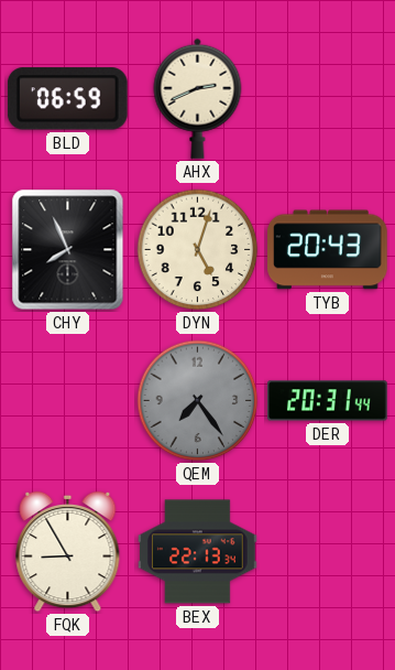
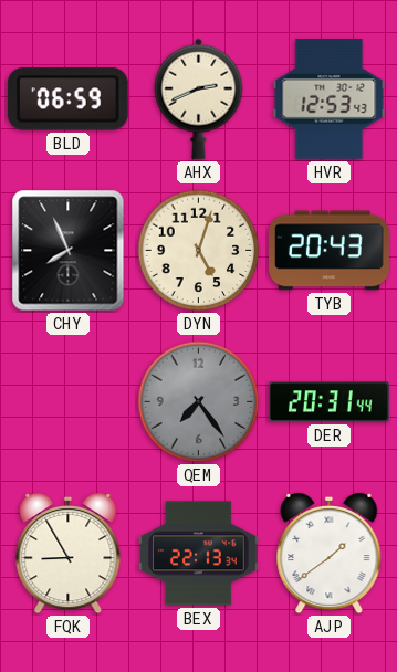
HVR: none -> 12:53 (330, 99)
AJP: none -> 1:39 (330, 554)
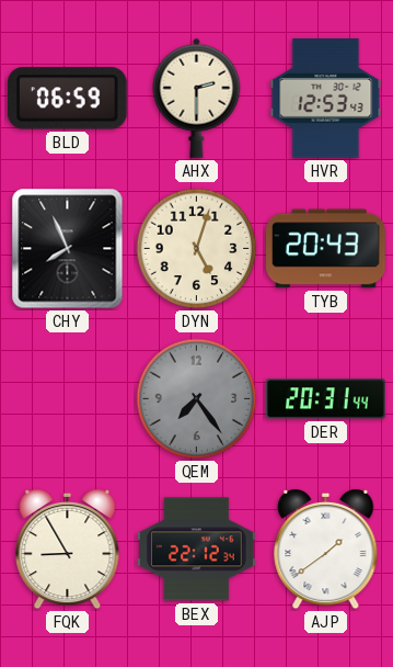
AHX: 2:41 -> 2:30 (197, 98)
BEX: 22:13 -> 22:12 (197, 550)
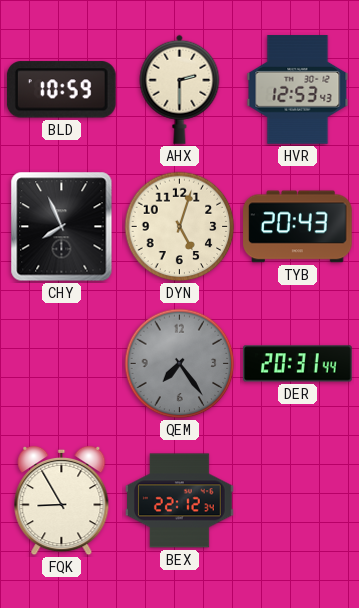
BLD: 06:59 -> 10:59 (61, 90)
AJP: 1:39 -> none (326, 550)
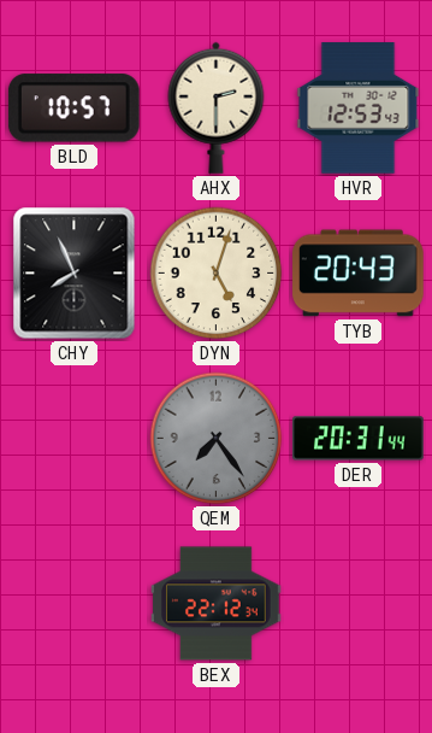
BLD: 10:59 -> 10:57 (73, 109)
FQK: 8:55 -> none (62, 501)
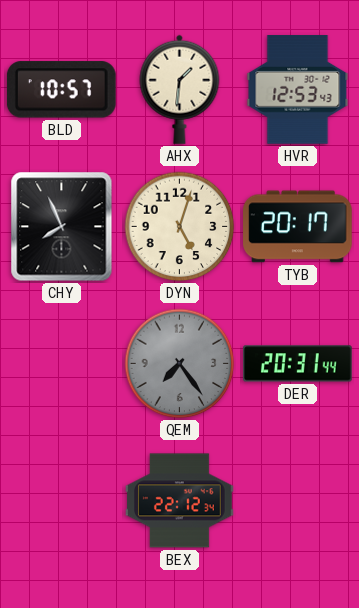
AHX: 2:30 -> 1:31 (180, 89)
TYB: 20:43 -> 20:17 (298, 227)
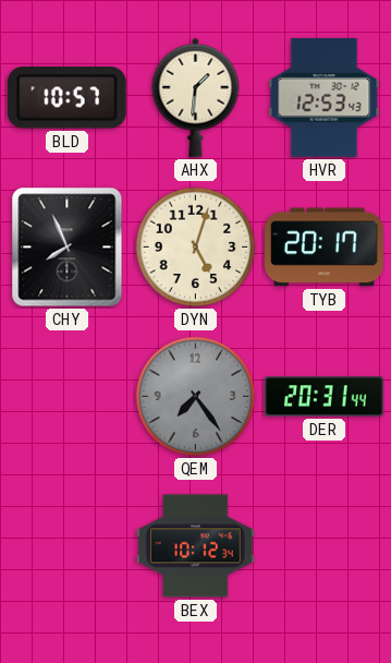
BEX: 22:12 -> 10:12 (196, 546)
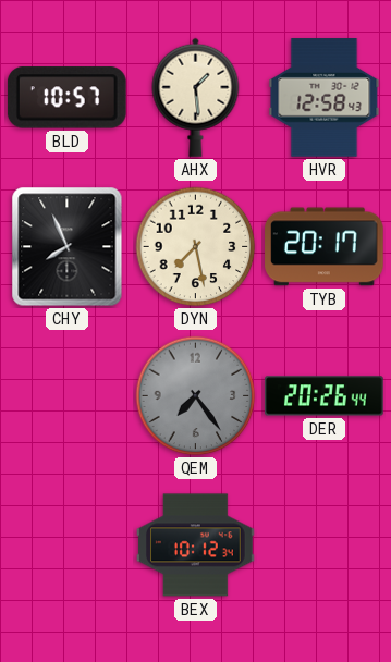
AHX: 1:31 -> 1:29 (196, 97)
HVR: 12:53 -> 12:58 (325, 98)
DYN: 5:03 -> 7:28 (196, 247)
DER: 20:31 -> 20:26 (325, 396)
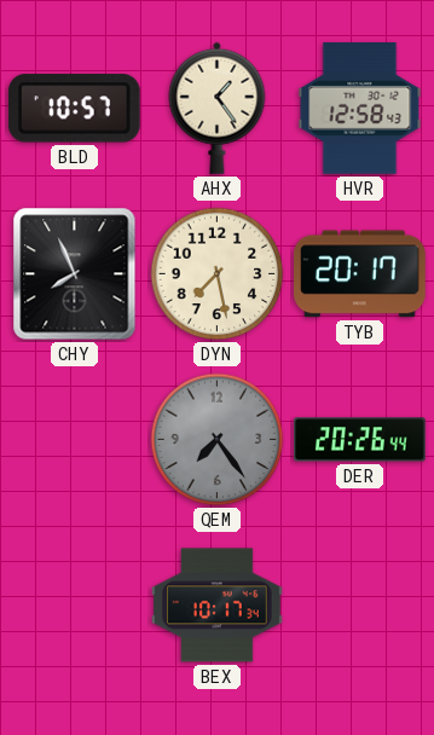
AHX: 1:29 -> 1:24 (218, 108)
BEX: 10:12 -> 10:17 (218, 606)
